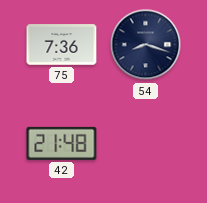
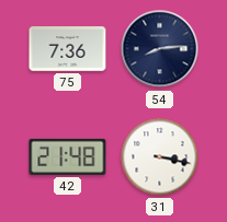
54: 8:18 -> 8:14 (160, 49)
31: none -> 3:17 (160, 157)
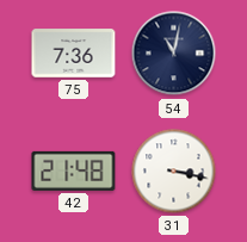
54: 8:14 -> 11:02 (174, 54)
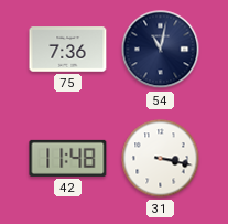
42: 21:48 -> 11:48 (68, 158)
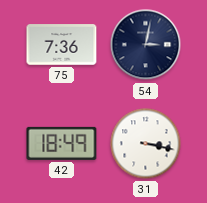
54: 11:02 -> 3:02 (146, 45)
42: 11:48 -> 18:49 (62, 143)
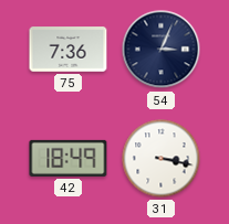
54: 3:02 -> 3:04 (162, 50)
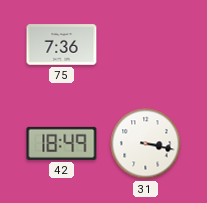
54: 3:04 -> none (162, 50)
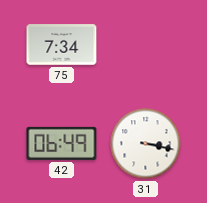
75: 7:36 -> 7:34 (62, 45)
42: 18:49 -> 06:49 (62, 143)
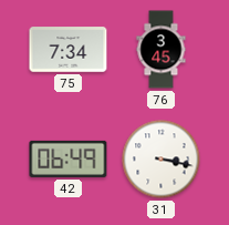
76: none -> 3:45 (162, 50)
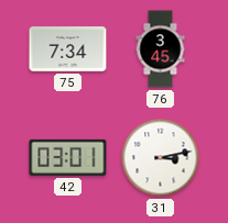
42: 06:49 -> 03:01 (68, 157)
31: 3:17 -> 3:13 (161, 158)
